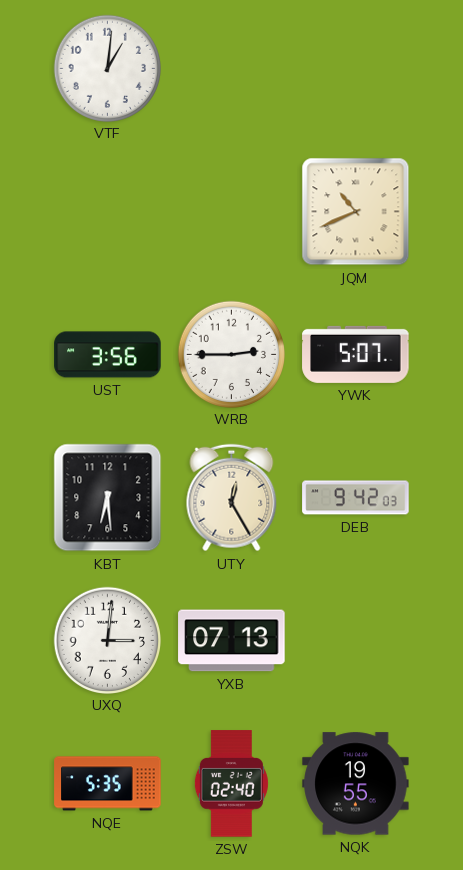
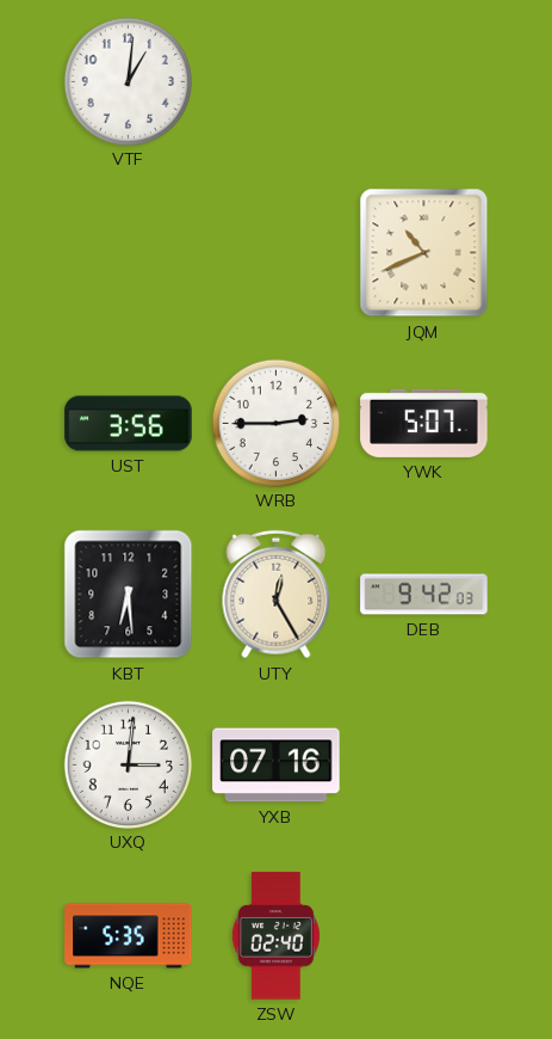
YXB: 07:13 -> 07:16 (277, 766)
NQK: 19:55 -> none (356, 784)
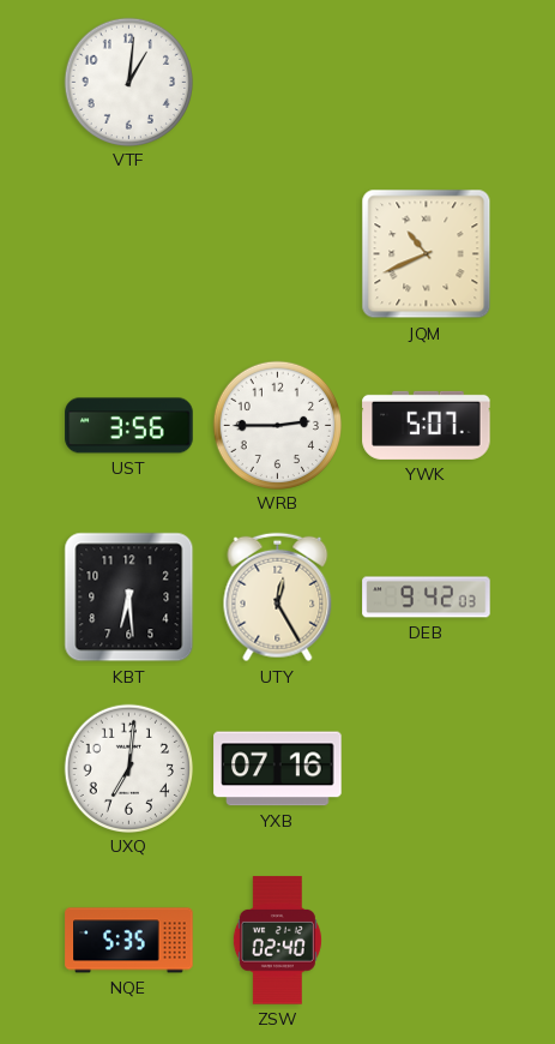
UXQ: 3:01 -> 7:01 (128, 768)
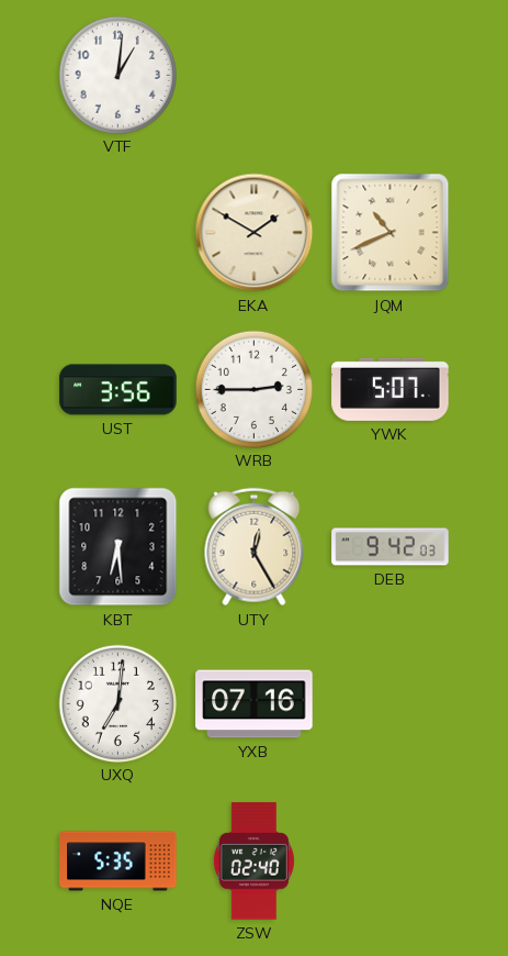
EKA: none -> 1:50 (255, 233)
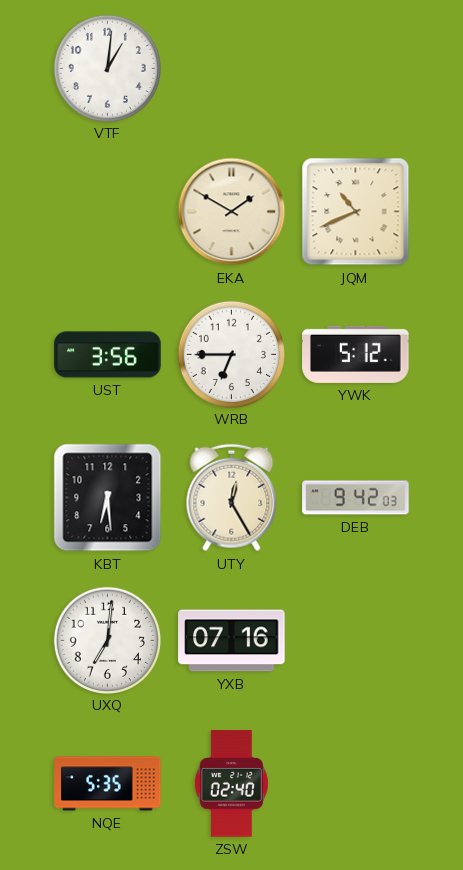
WRB: 2:45 -> 6:45 (231, 354)
YWK: 5:07 -> 5:12 (356, 354)
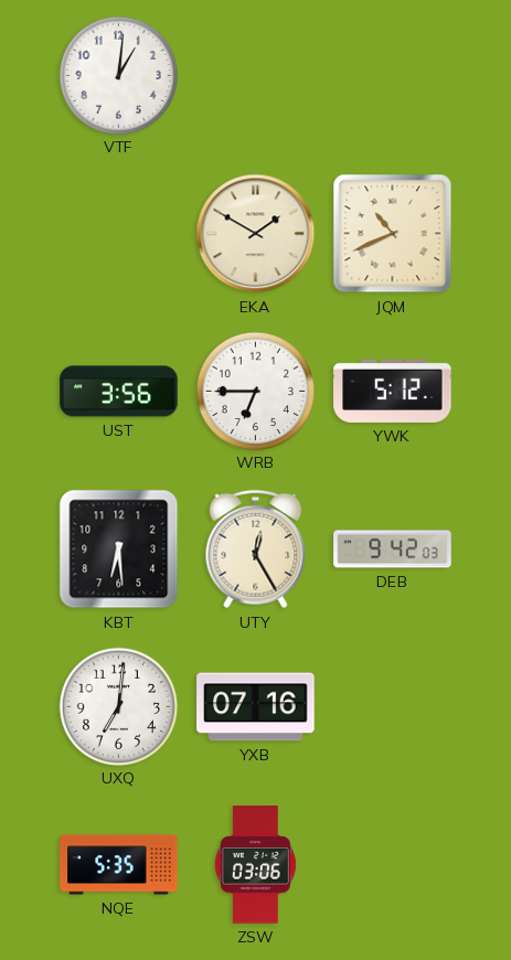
ZSW: 02:40 -> 03:06 (255, 865)
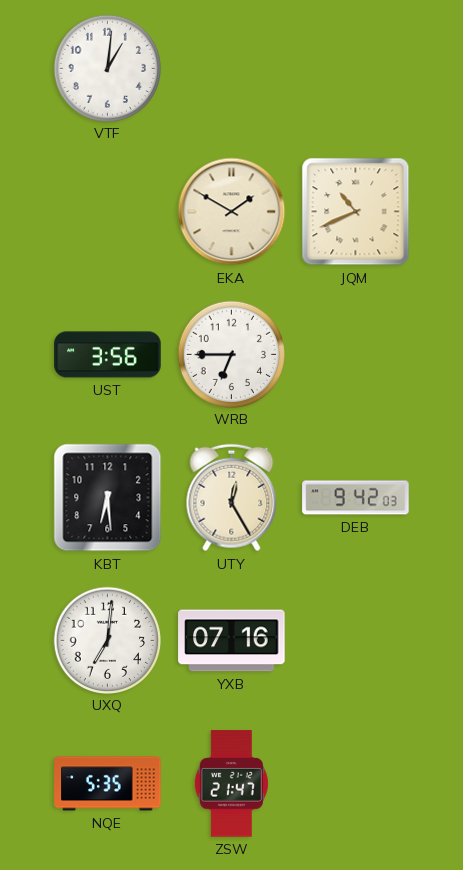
YWK: 5:12 -> none (393, 391)
ZSW: 03:06 -> 21:47 (231, 784)
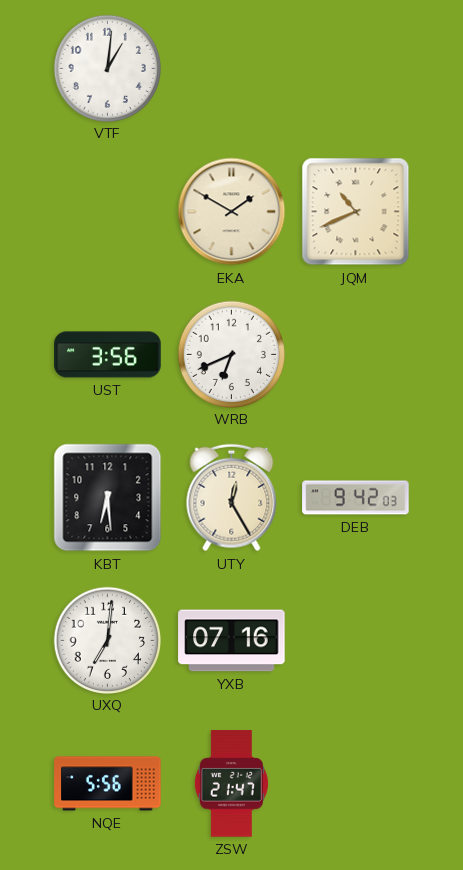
WRB: 6:45 -> 6:41 (231, 354)
NQE: 5:35 -> 5:56 (108, 784)
